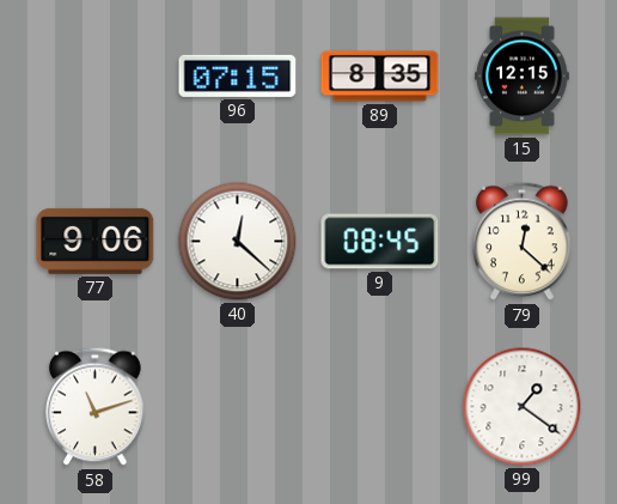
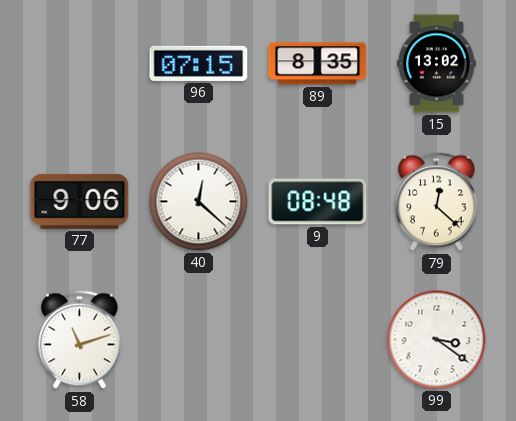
15: 12:15 -> 13:02 (437, 64)
9: 08:45 -> 08:48 (318, 202)
99: 1:21 -> 3:21 (437, 340)
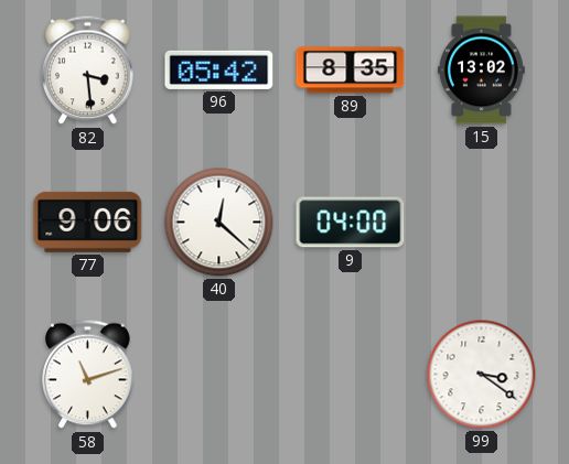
82: none -> 3:29 (88, 71)
96: 07:15 -> 05:42 (219, 69)
9: 08:48 -> 04:00 (351, 223)
79: 12:22 -> none (437, 202)
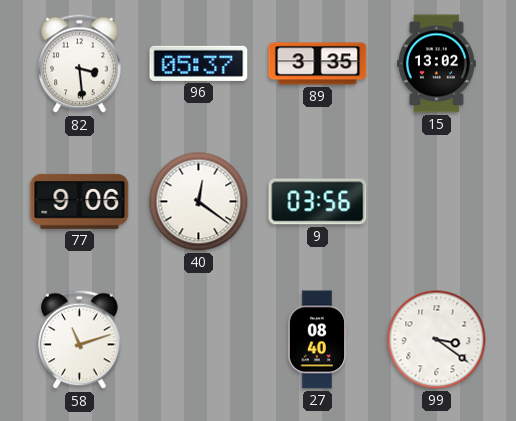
96: 05:42 -> 05:37 (199, 63)
89: 8:35 -> 3:35 (318, 64)
40: 12:22 -> 12:21 (199, 202)
9: 04:00 -> 03:56 (318, 202)
27: none -> 08:40 (318, 340)
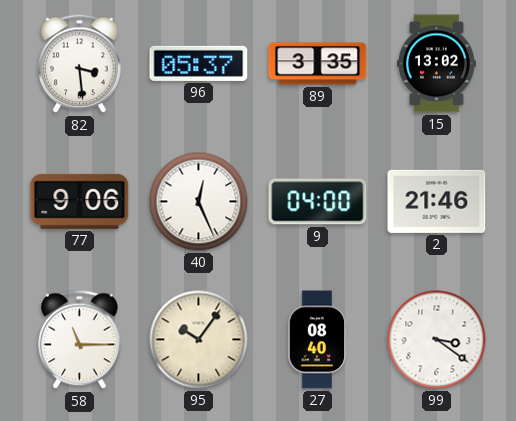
40: 12:21 -> 12:26 (199, 202)
9: 03:56 -> 04:00 (318, 202)
2: none -> 21:46 (437, 201)
58: 11:12 -> 11:15 (80, 340)
95: none -> 10:06 (199, 340)
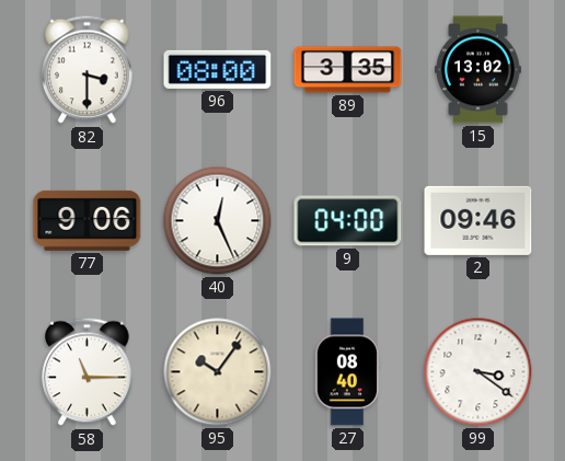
82: 3:29 -> 3:30 (88, 70)
96: 05:37 -> 08:00 (218, 69)
2: 21:46 -> 09:46 (478, 220)
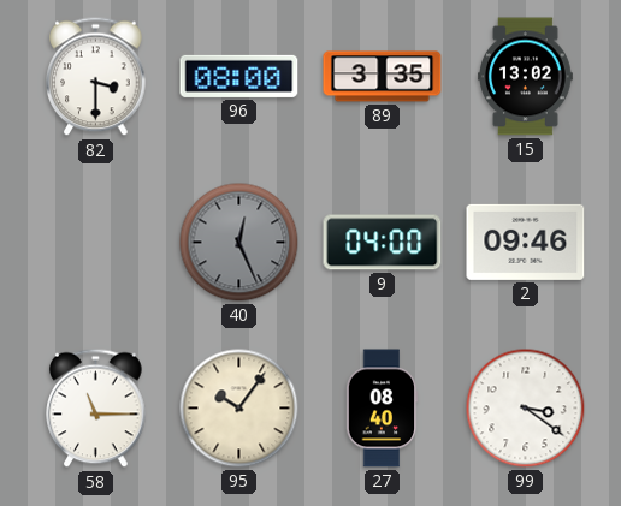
77: 9:06 -> none (88, 220)
40 dial: white -> grey (239, 243)
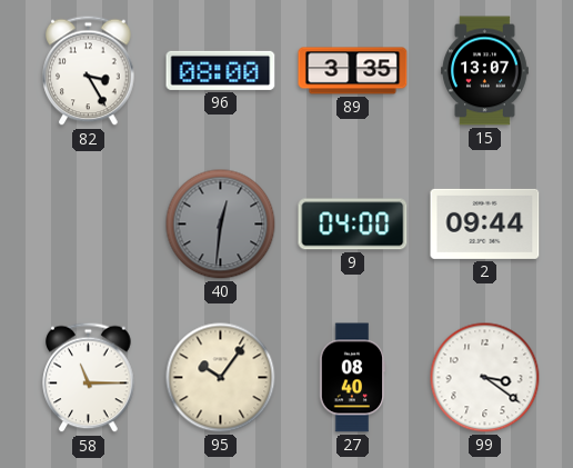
82: 3:30 -> 3:25 (89, 71)
15: 13:02 -> 13:07 (485, 71)
40: 12:26 -> 12:31 (221, 225)
2: 09:46 -> 09:44 (485, 223)
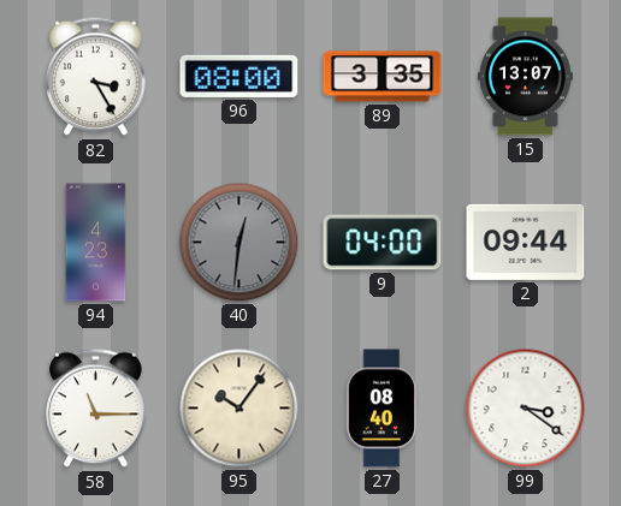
94: none -> 4:23 (96, 243)
